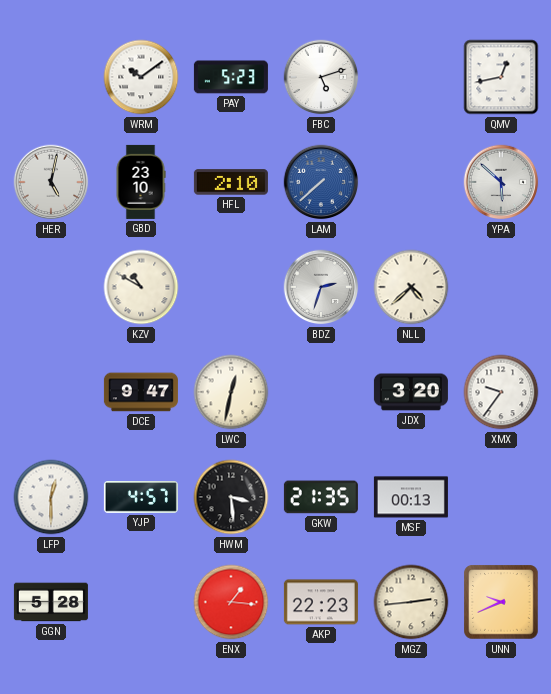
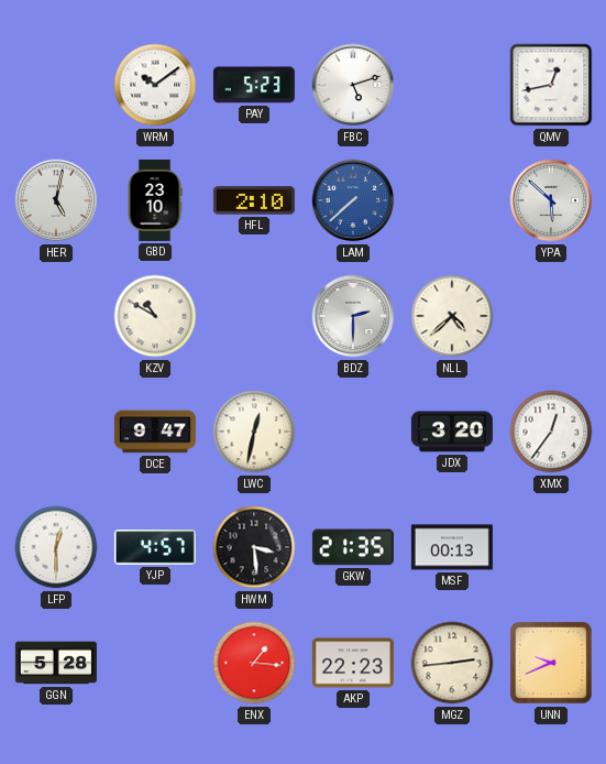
BDZ: 2:33 -> 2:30 (353, 316)
XMX: 9:36 -> 12:36 (551, 432)
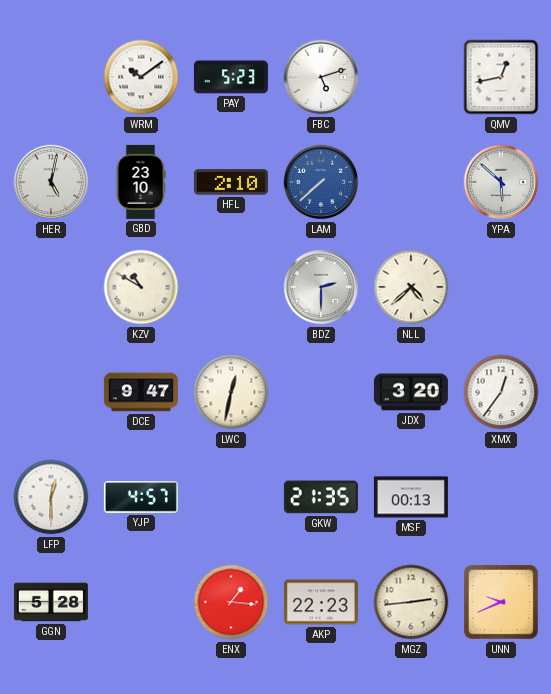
HWM: 3:29 -> none (254, 547)
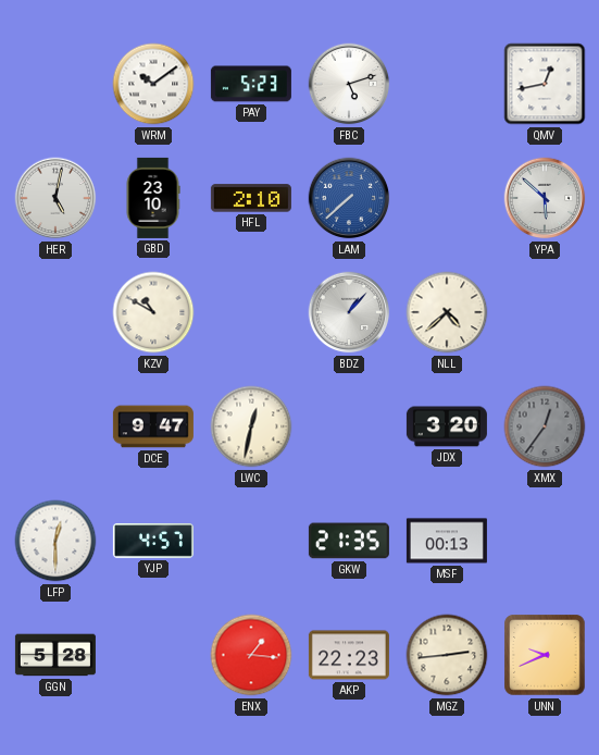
BDZ: 2:30 -> 1:07 (349, 312)
XMX dial: white -> grey (545, 426)
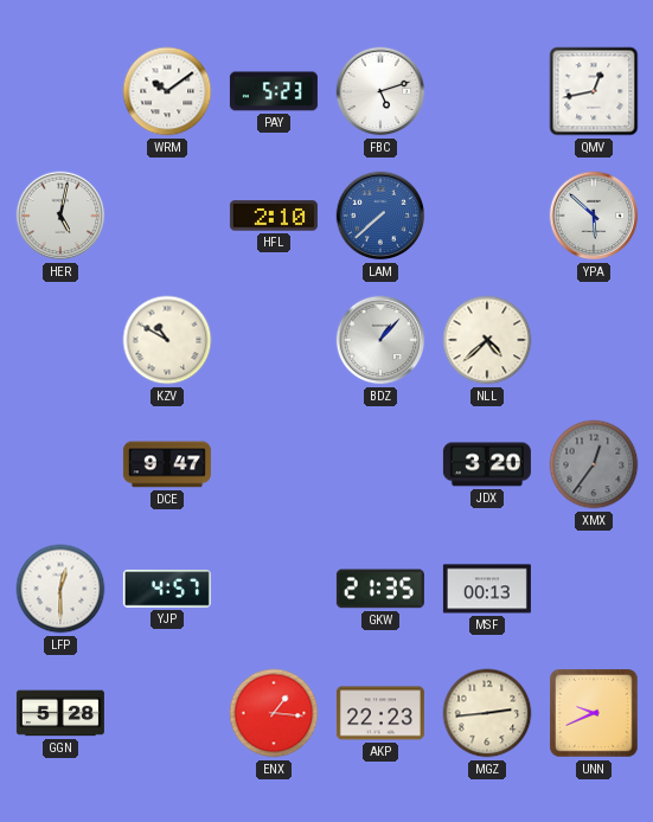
GBD: 23:10 -> none (153, 198)
LWC: 12:32 -> none (251, 426)
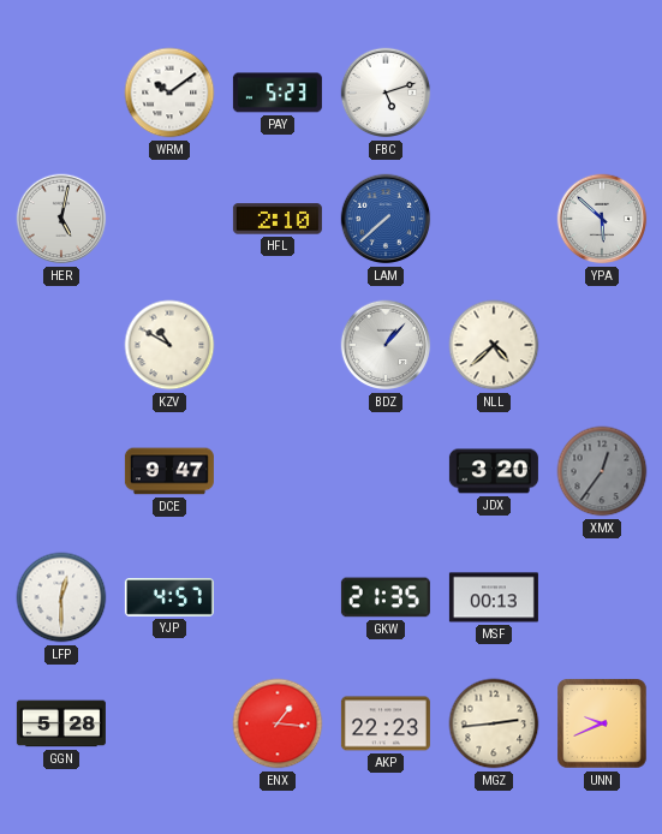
QMV: 12:43 -> none (594, 91)
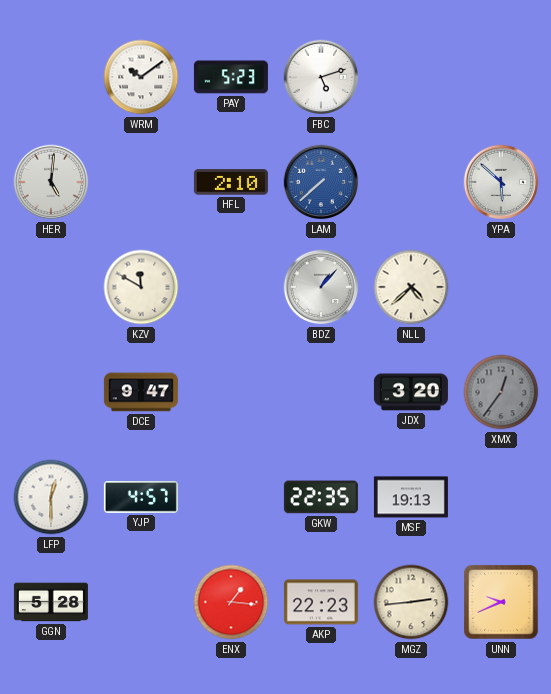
HER: 5:02 -> 5:01 (51, 182)
KZV: 10:50 -> 11:50 (141, 287)
GKW: 21:35 -> 22:35 (321, 497)
MSF: 00:13 -> 19:13 (411, 497)
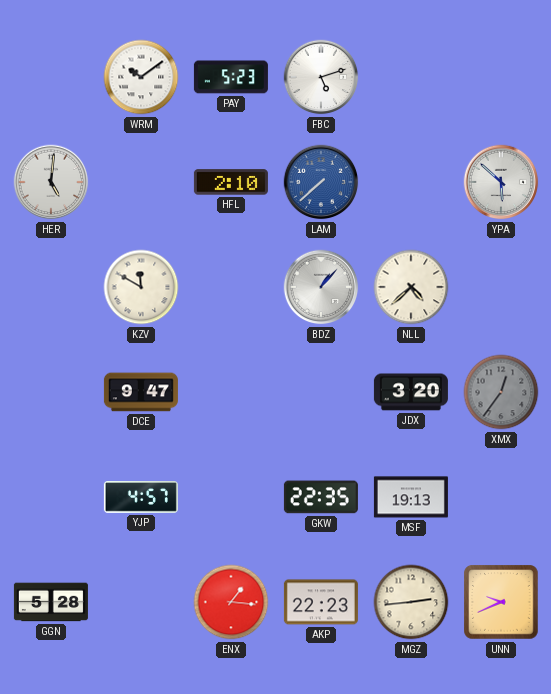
LFP: 12:30 -> none (51, 497)
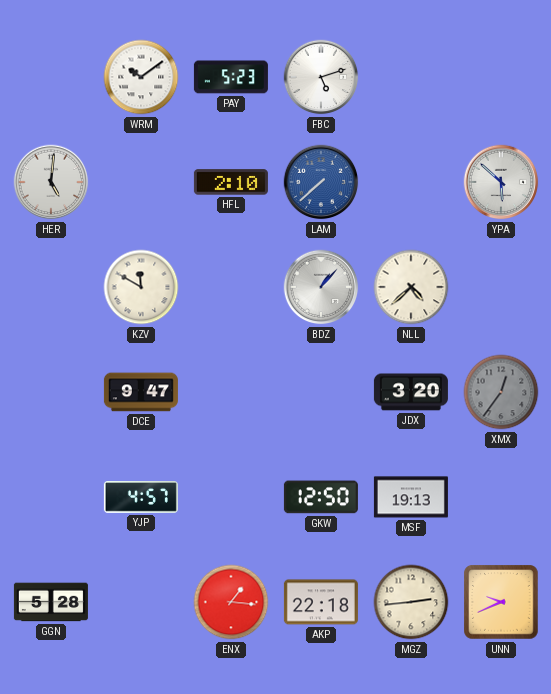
GKW: 22:35 -> 12:50 (321, 497)
AKP: 22:23 -> 22:18 (321, 602)
